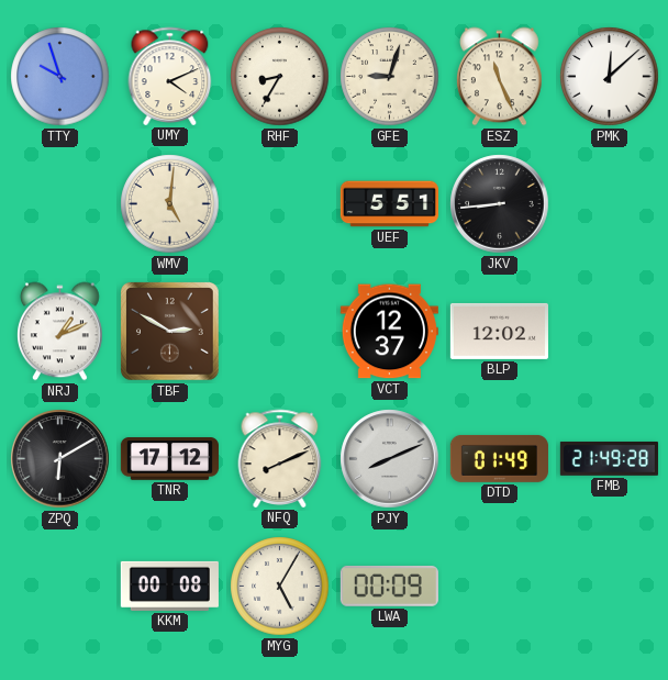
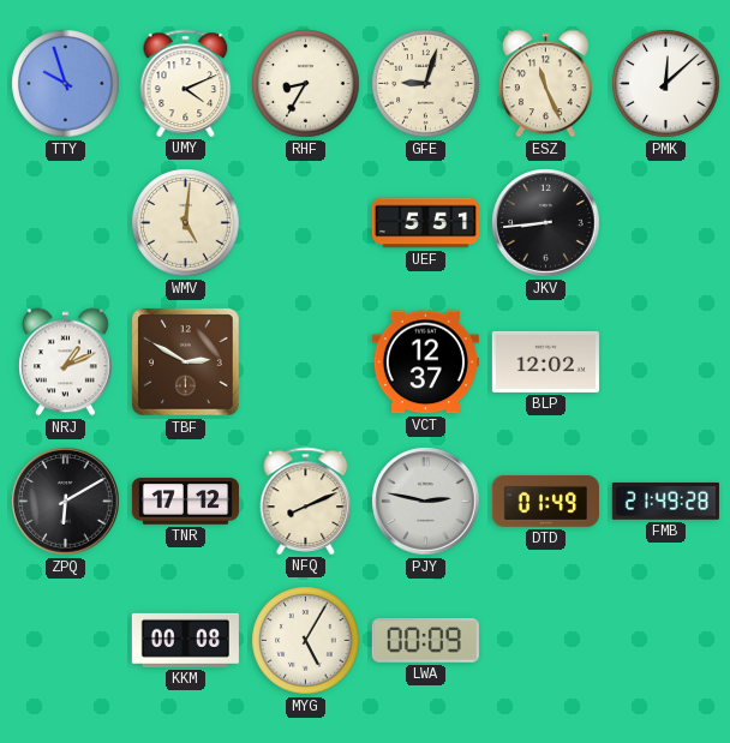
PJY: 8:11 -> 2:47 (426, 502)
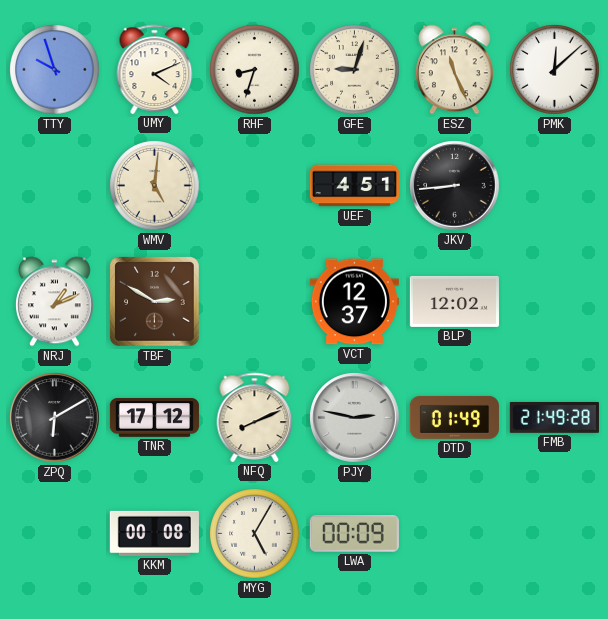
RHF: 8:35 -> 8:33 (255, 70)
UEF: 5:51 -> 4:51 (354, 186)
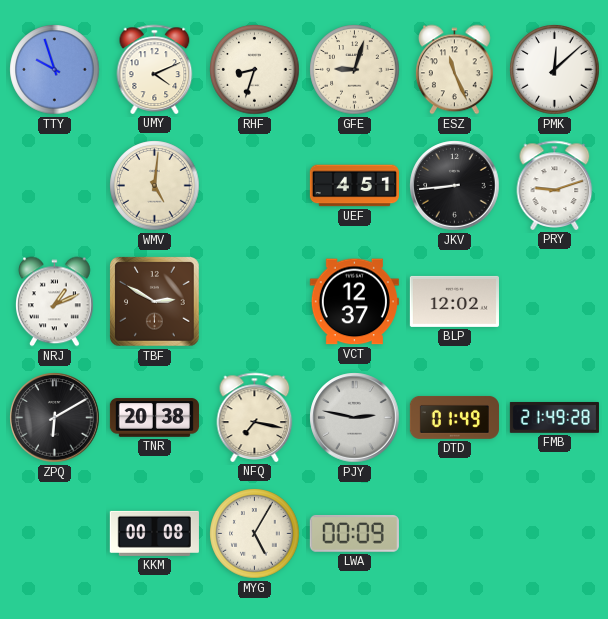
PRY: none -> 9:12 (555, 185)
TNR: 17:12 -> 20:38 (154, 418)
NFQ: 8:11 -> 7:17 (255, 417)
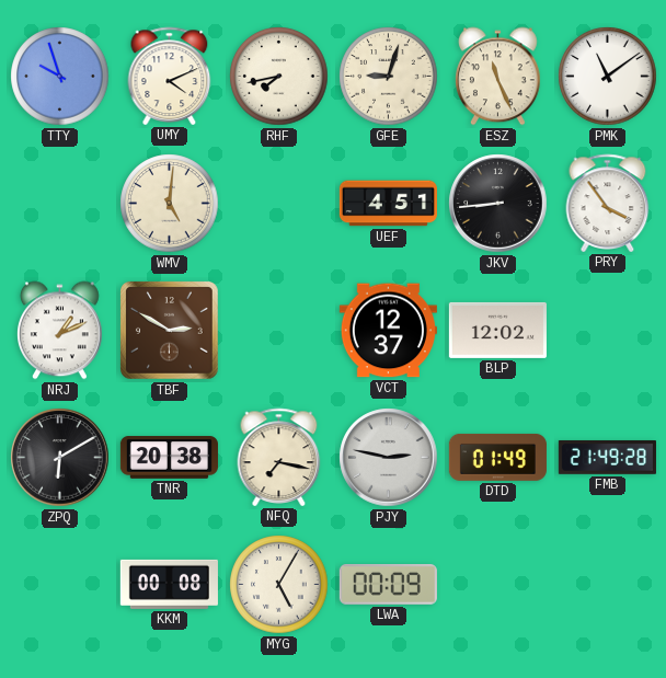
RHF: 8:33 -> 7:43 (279, 77)
PMK: 12:08 -> 11:09 (608, 77)
PRY: 9:12 -> 3:54 (608, 203)
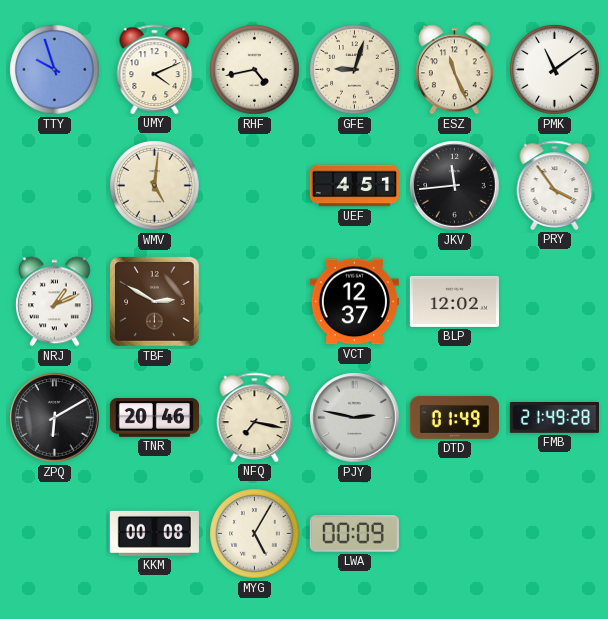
RHF: 7:43 -> 4:43 (255, 70)
JKV: 8:44 -> 11:44 (455, 186)
TNR: 20:38 -> 20:46 (154, 418)
